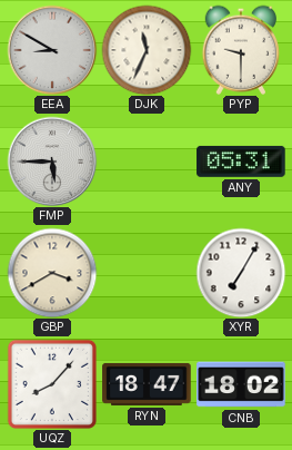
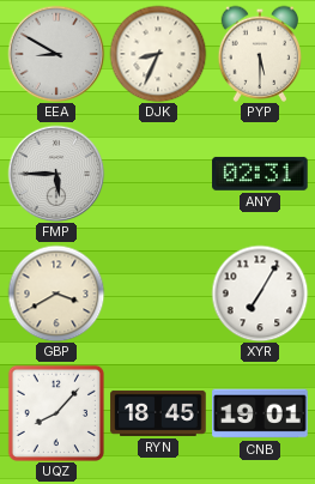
DJK: 11:34 -> 8:34 (158, 54)
PYP: 9:30 -> 5:30 (260, 54)
ANY: 05:31 -> 02:31 (260, 174)
RYN: 18:47 -> 18:45 (158, 413)
CNB: 18:02 -> 19:01 (260, 413)
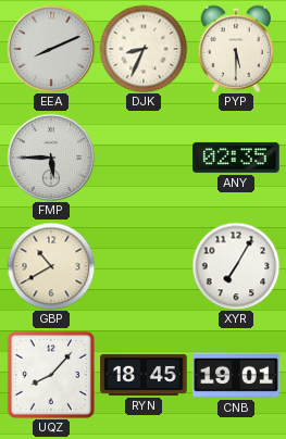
EEA: 8:50 -> 8:11 (51, 49)
ANY: 02:31 -> 02:35 (236, 158)
GBP: 3:40 -> 10:40 (51, 266)
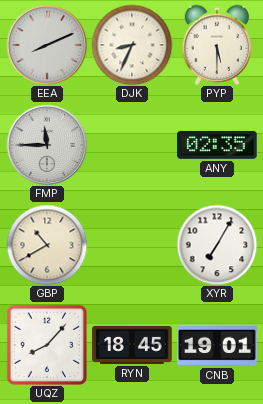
FMP: 5:45 -> 11:45 (47, 145)
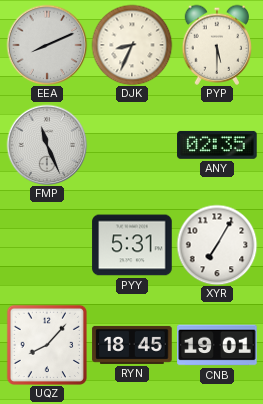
FMP: 11:45 -> 11:26 (47, 145)
GBP: 10:40 -> none (47, 245)
PYY: none -> 5:31 (132, 245)
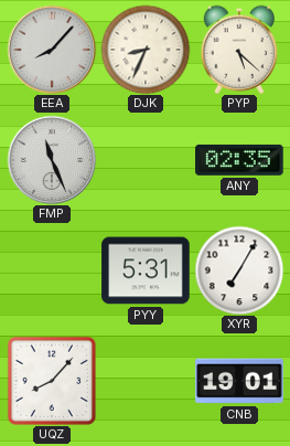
EEA: 8:11 -> 8:07 (52, 50)
PYP: 5:30 -> 5:22 (239, 50)
RYN: 18:45 -> none (132, 345)
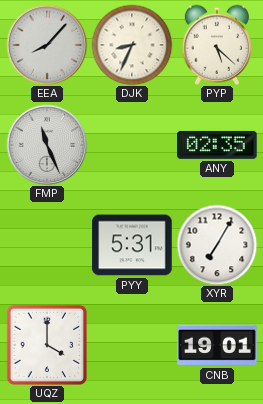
UQZ: 8:07 -> 4:00 (46, 344)
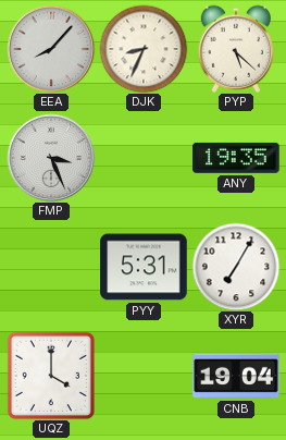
FMP: 11:26 -> 3:26 (51, 158)
ANY: 02:35 -> 19:35 (236, 158)
CNB: 19:01 -> 19:04 (236, 376)
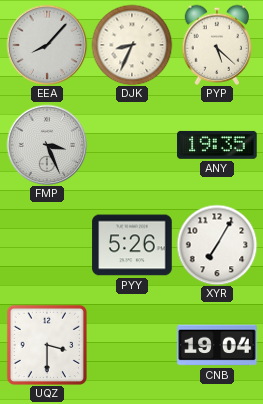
PYY: 5:31 -> 5:26 (132, 245)
UQZ: 4:00 -> 3:30 (46, 344)
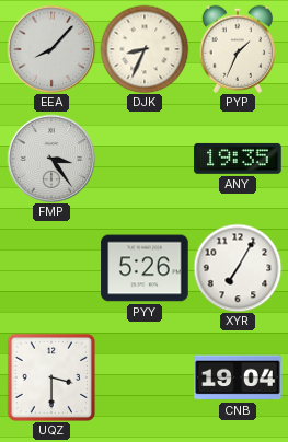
PYP: 5:22 -> 1:34 (238, 49)
FMP: 3:26 -> 3:24 (51, 159)
